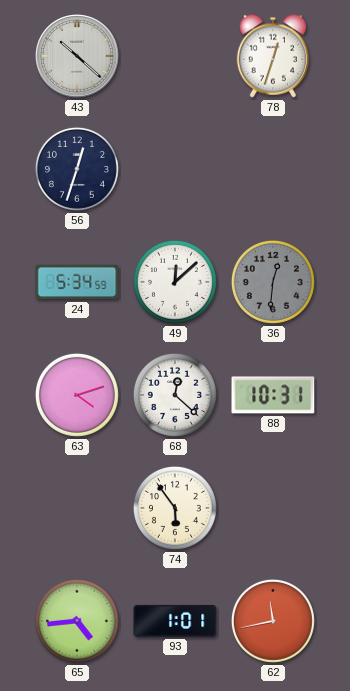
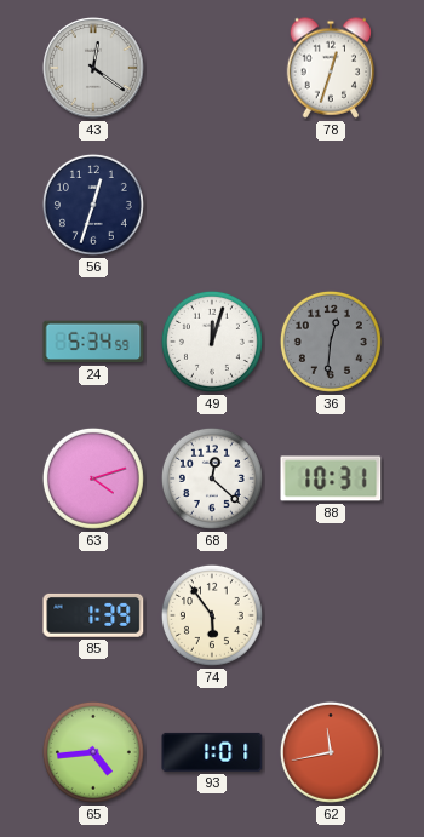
43: 10:22 -> 12:21 (94, 69)
49: 12:08 -> 12:03 (212, 342)
85: none -> 1:39 (93, 615)
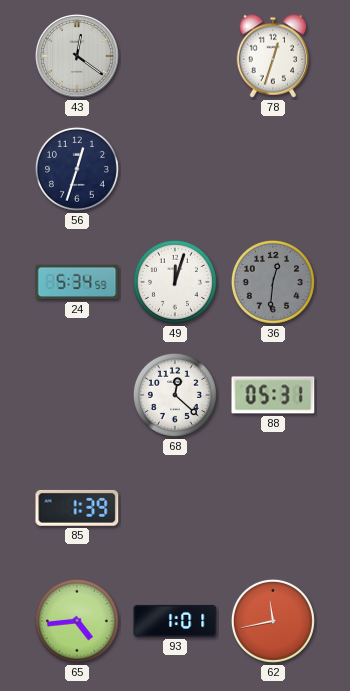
63: 4:12 -> none (93, 478)
88: 10:31 -> 05:31 (273, 395)
74: 5:54 -> none (212, 615)
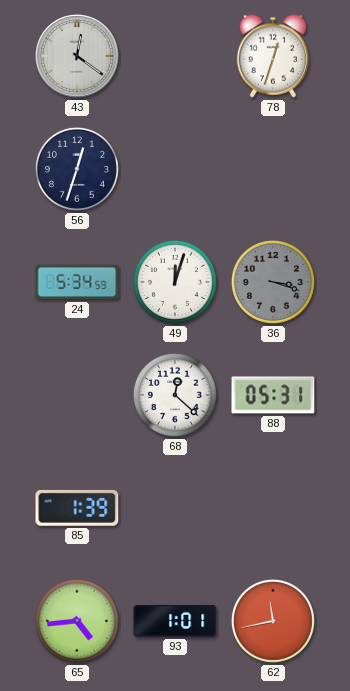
36: 12:31 -> 3:18 (273, 282)
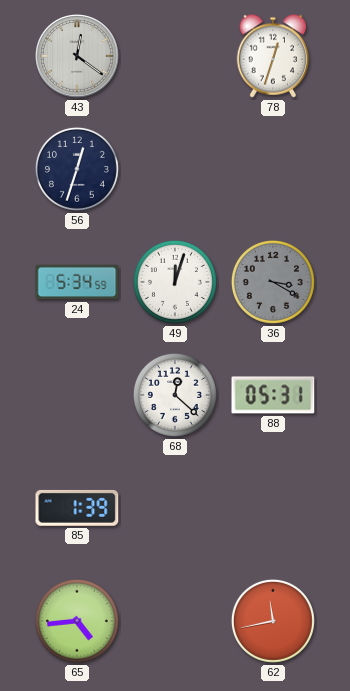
36: 3:18 -> 3:20 (273, 282)
93: 1:01 -> none (175, 621)
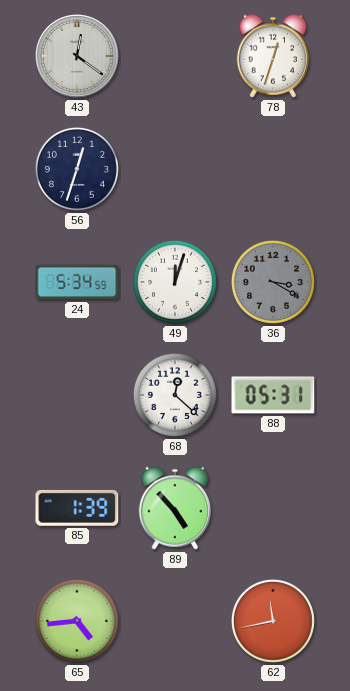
89: none -> 4:53 (175, 508)
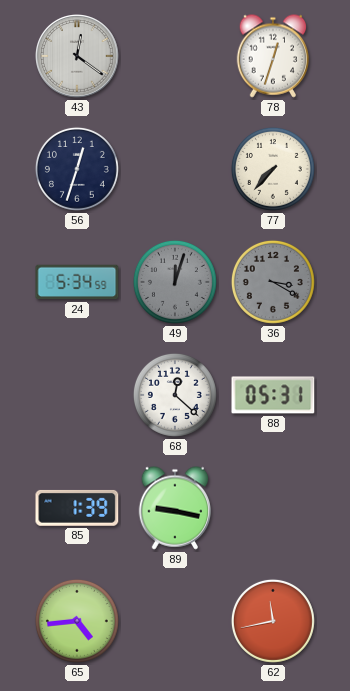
77: none -> 7:37 (273, 169)
49 dial: white -> grey (175, 282)
89: 4:53 -> 9:17 (175, 508)
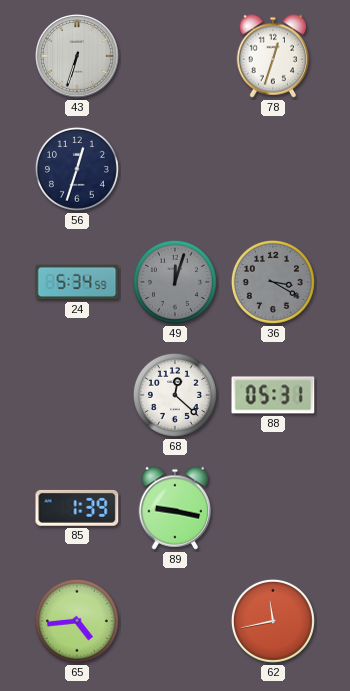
43: 12:21 -> 6:33 (78, 57)
77: 7:37 -> none (273, 169)
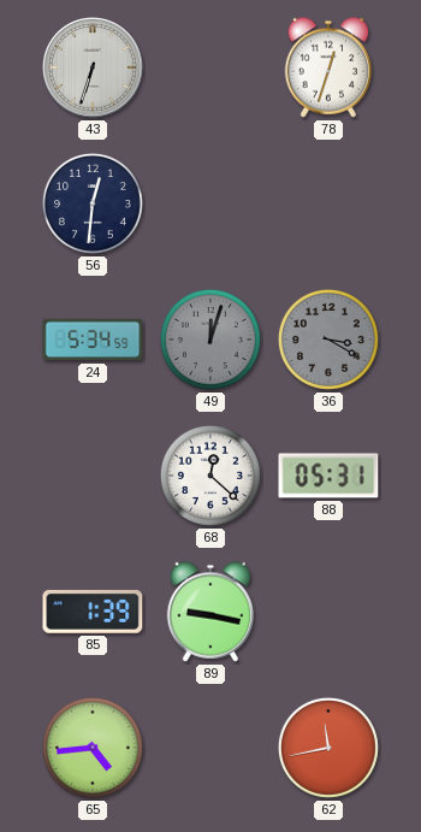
56: 12:33 -> 12:31 (93, 203)
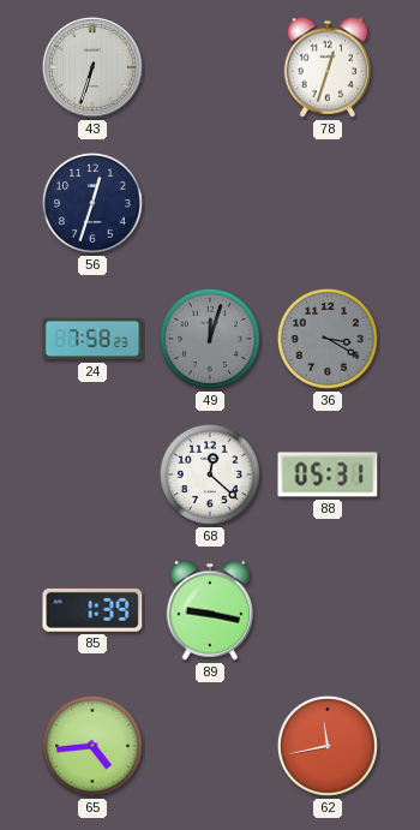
56: 12:31 -> 12:33 (92, 203)
24: 5:34 -> 7:58 (92, 339)
